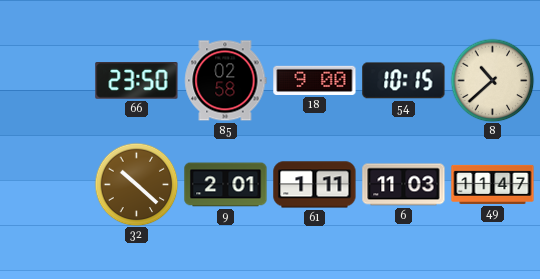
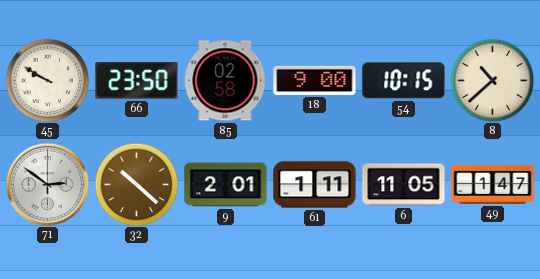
45: none -> 9:50 (47, 80)
71: none -> 2:51 (47, 184)
6: 11:03 -> 11:05 (404, 185)
49: 11:47 -> 1:47 (493, 184)
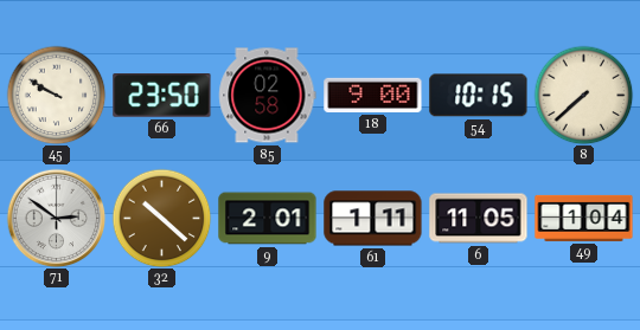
8: 10:38 -> 7:38 (583, 95)
49: 1:47 -> 1:04 (584, 218)
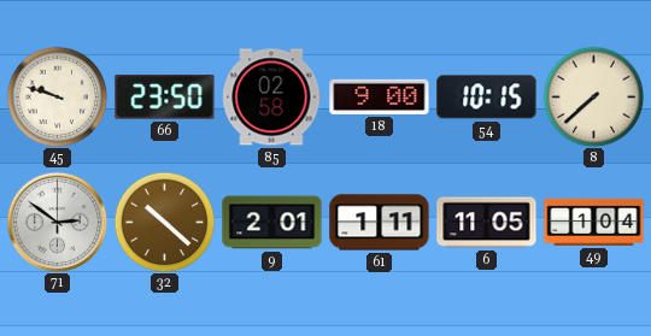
45: 9:50 -> 9:48 (57, 96)
